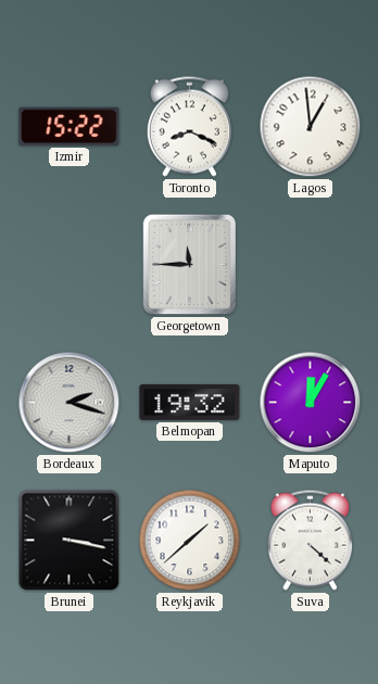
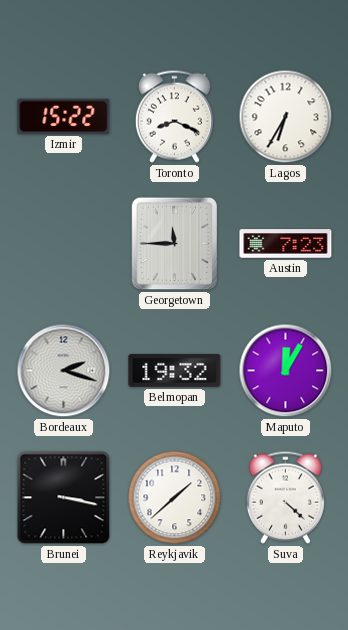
Lagos: 12:59 -> 6:35 (286, 117)
Austin: none -> 7:23 (286, 244)
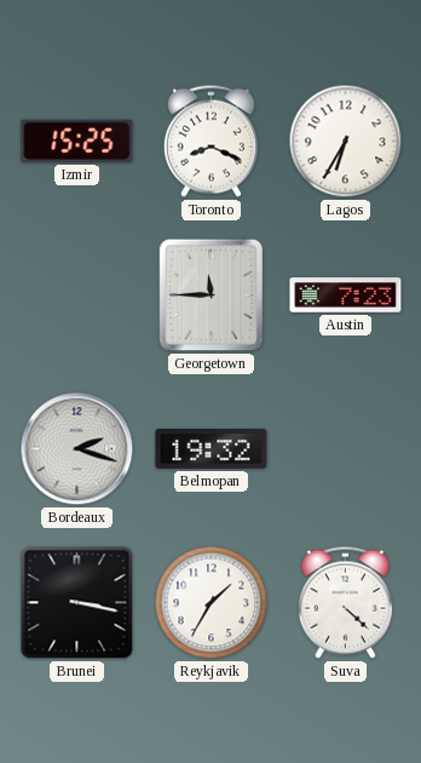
Izmir: 15:22 -> 15:25 (77, 140)
Maputo: 12:05 -> none (286, 371)
Reykjavik: 1:38 -> 1:35 (212, 603)
